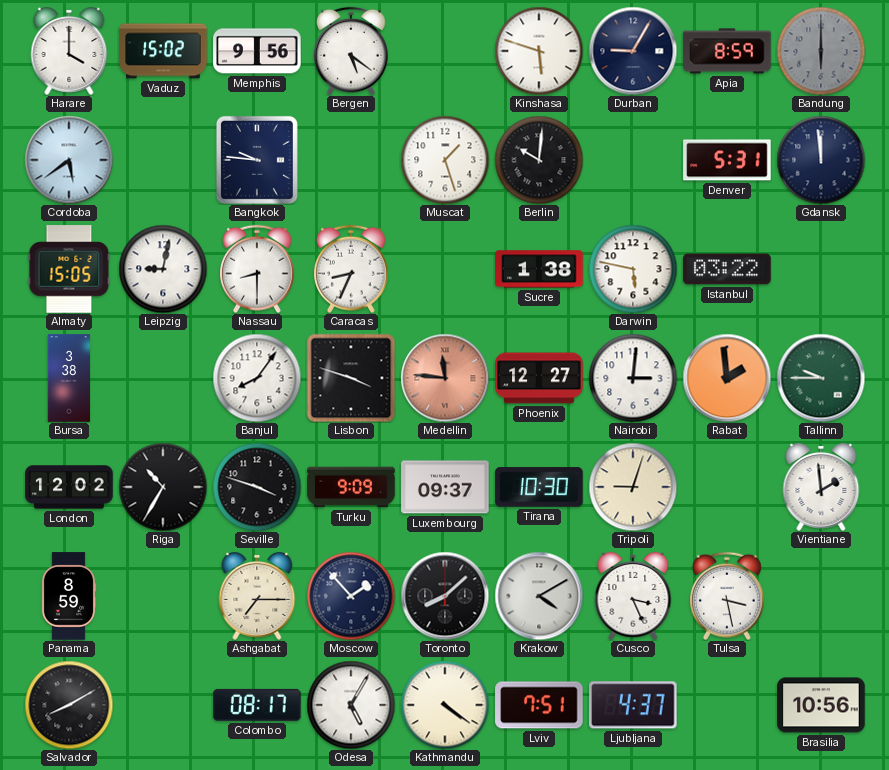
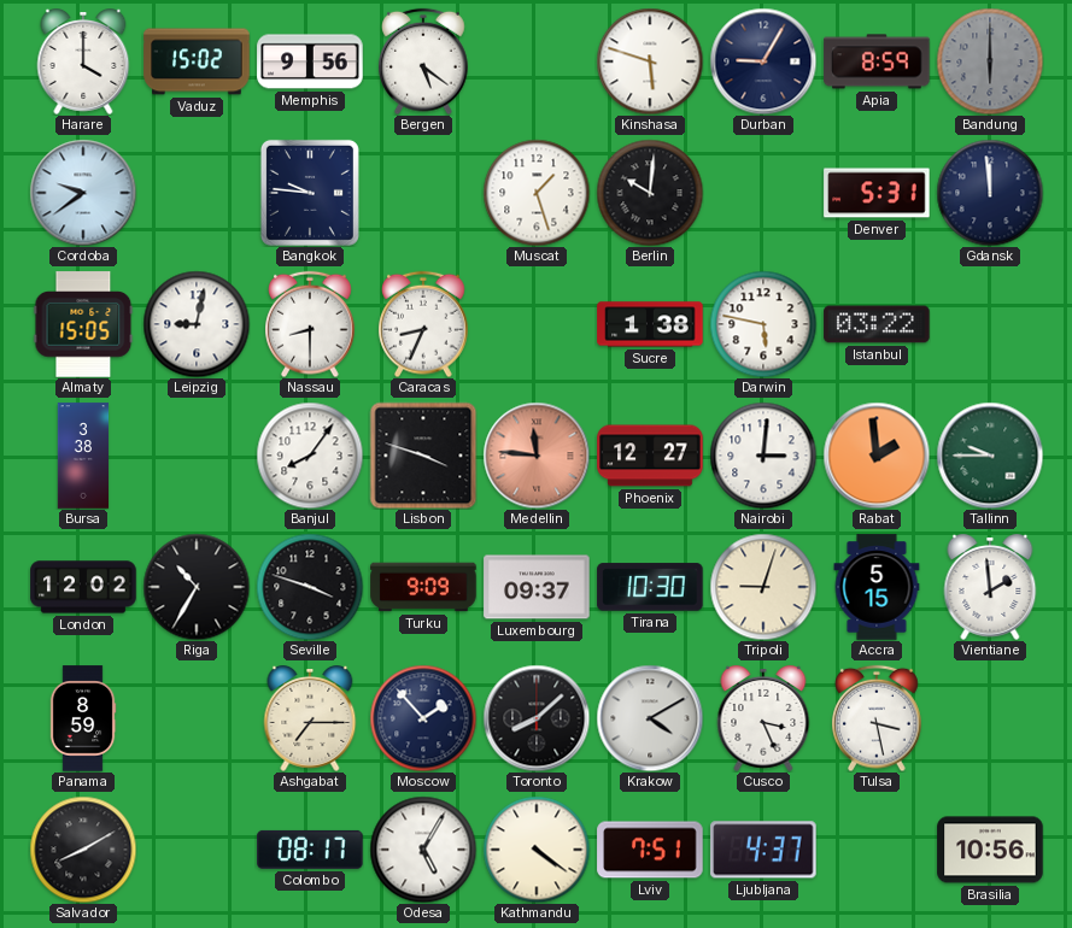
Cordoba: 5:39 -> 9:39 (83, 193)
Accra: none -> 5:15 (877, 587)
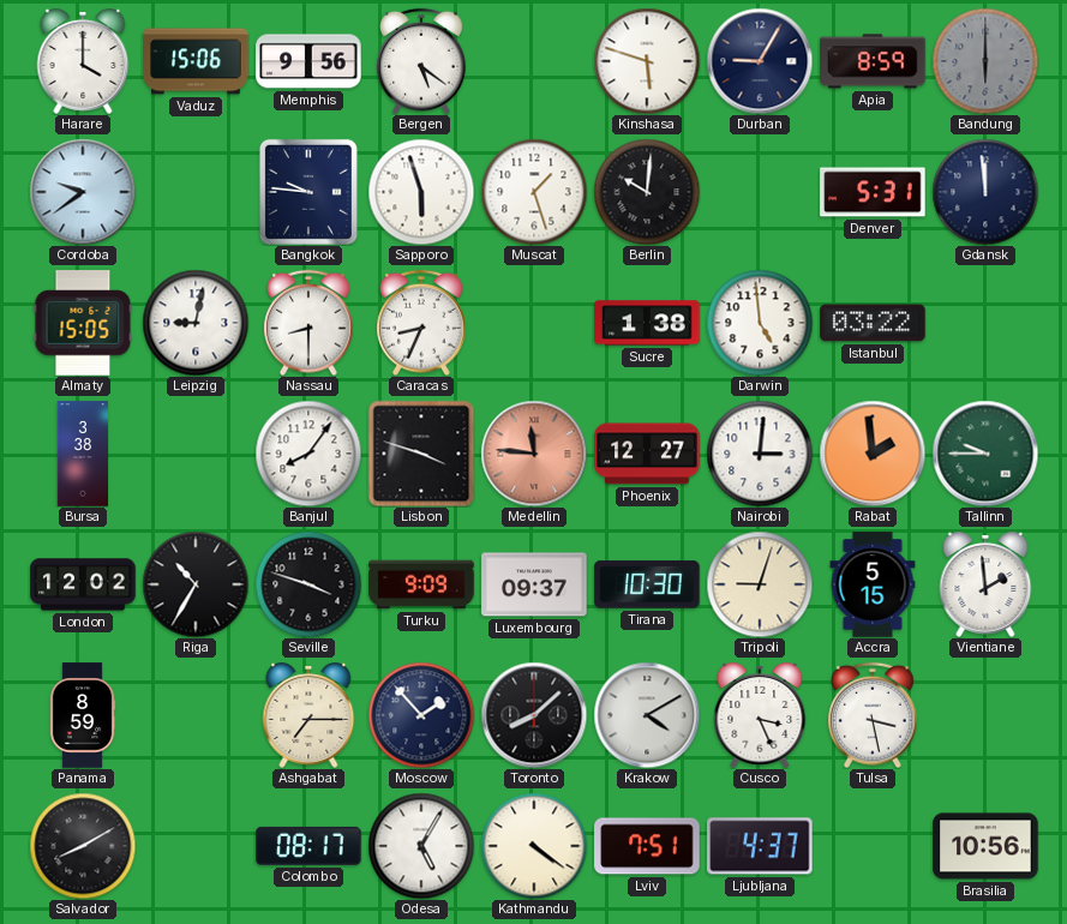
Vaduz: 15:02 -> 15:06 (196, 61)
Sapporo: none -> 5:57 (421, 192)
Darwin: 5:47 -> 4:59 (760, 323)
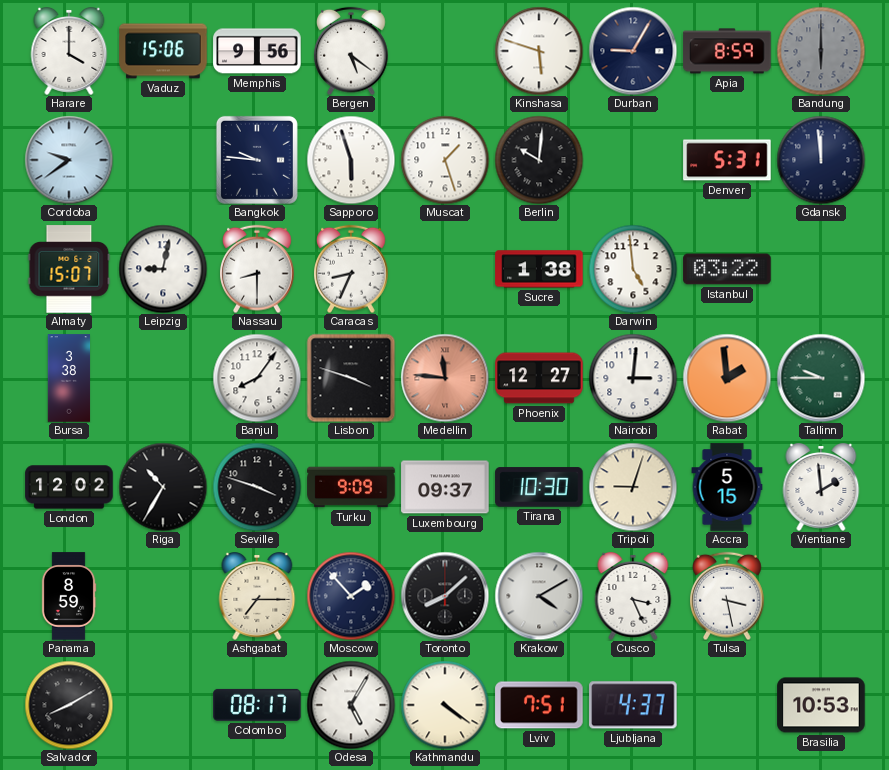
Almaty: 15:05 -> 15:07 (69, 269)
Brasilia: 10:56 -> 10:53 (821, 705)
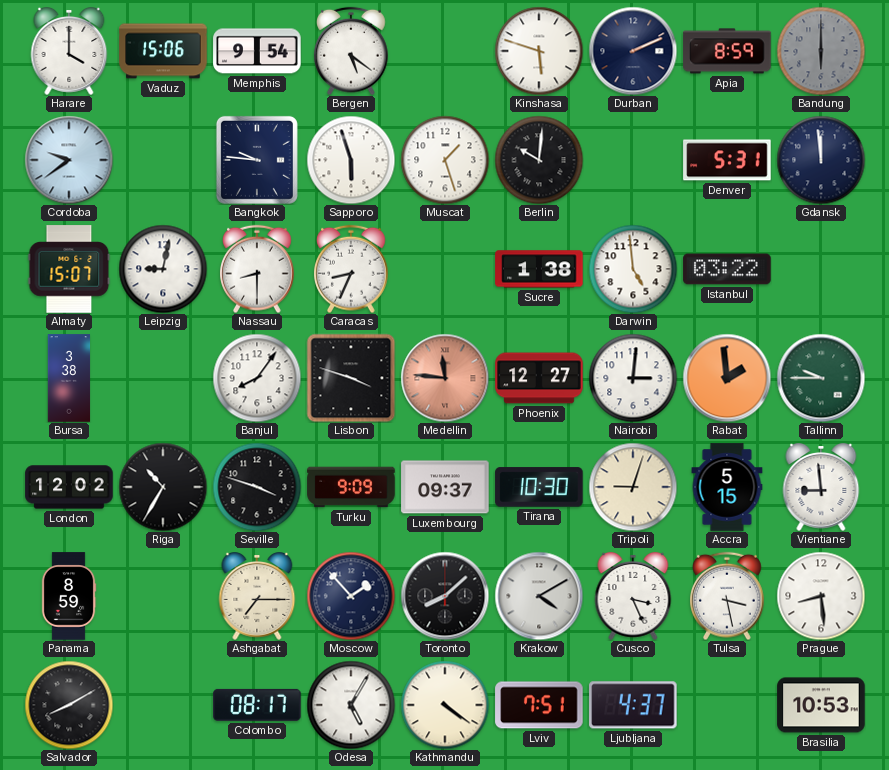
Memphis: 9:56 -> 9:54 (257, 51)
Durban: 9:05 -> 2:11 (633, 51)
Vientiane: 1:59 -> 8:59 (821, 488)
Prague: none -> 8:29 (821, 596)
